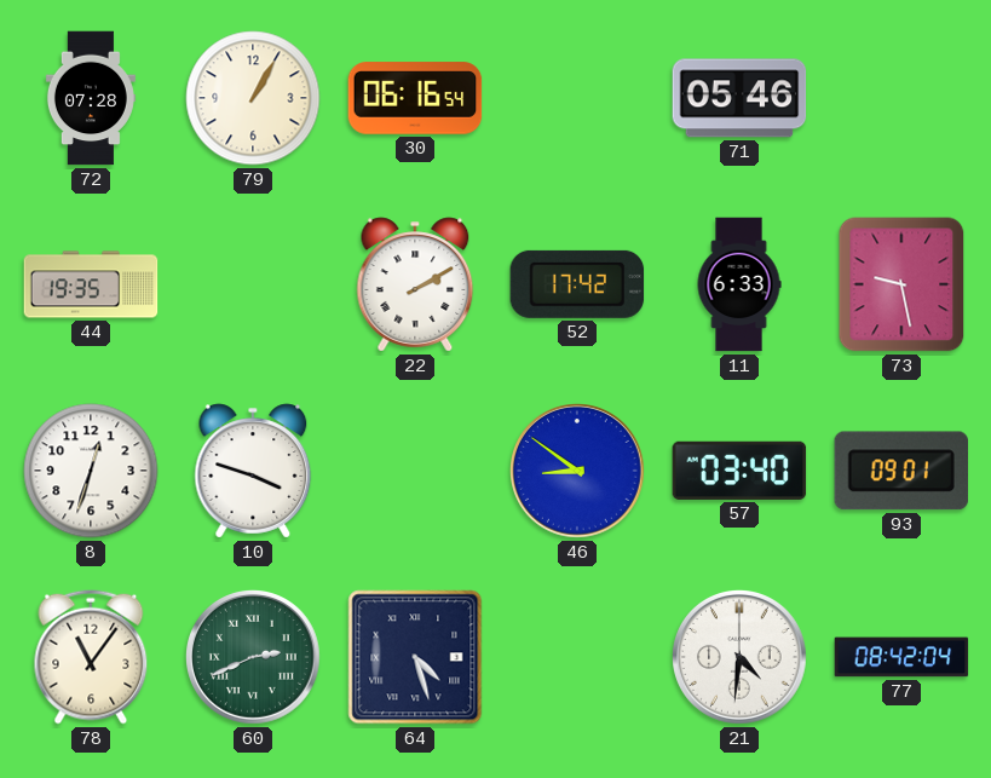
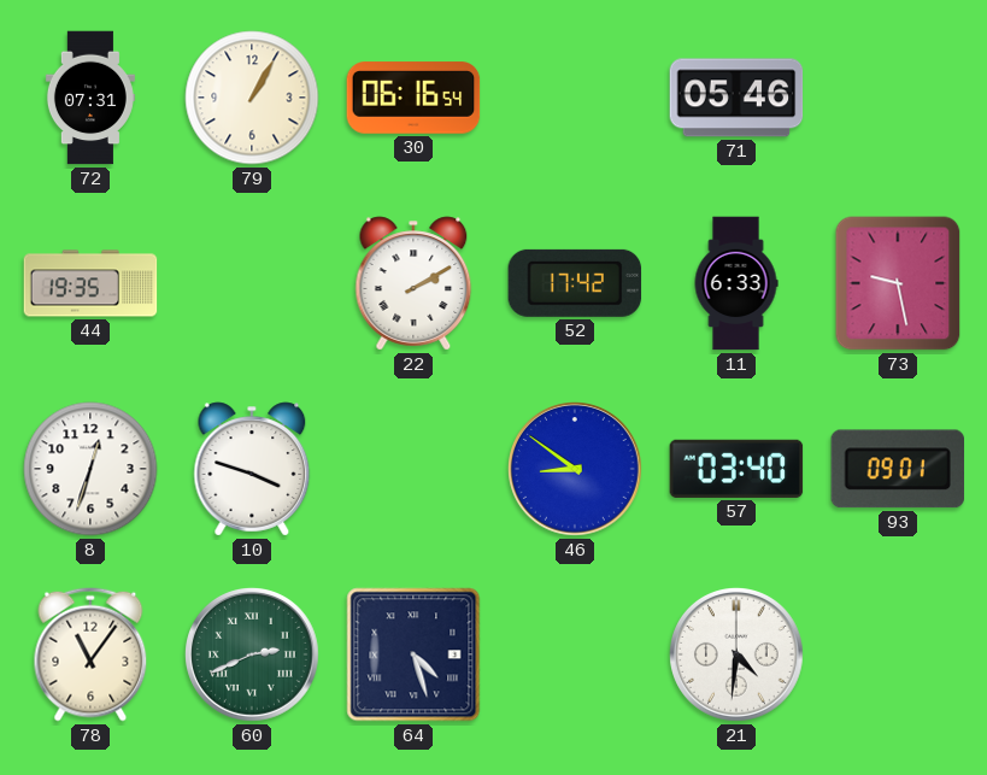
72: 07:28 -> 07:31 (90, 98)
77: 08:42 -> none (901, 657)
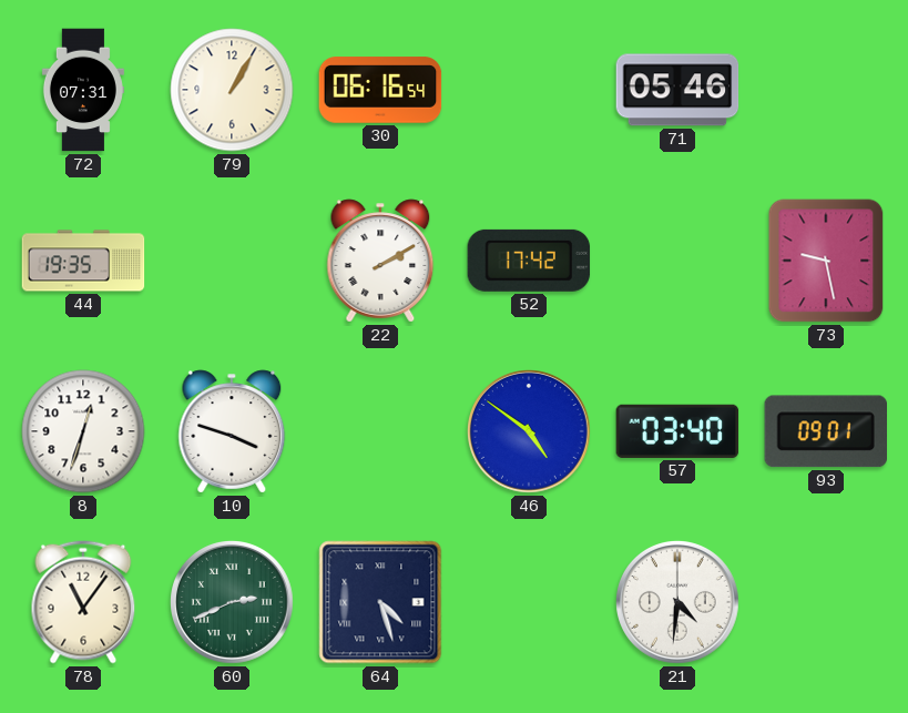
11: 6:33 -> none (736, 283)
46: 8:51 -> 4:51 (530, 432)
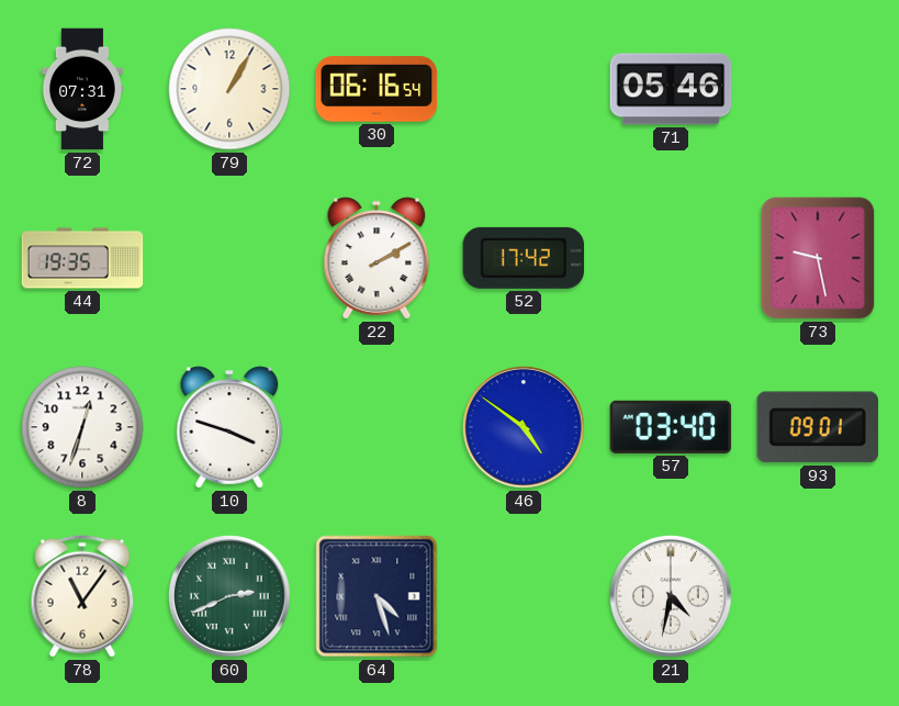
21: 4:31 -> 4:32 (672, 597)
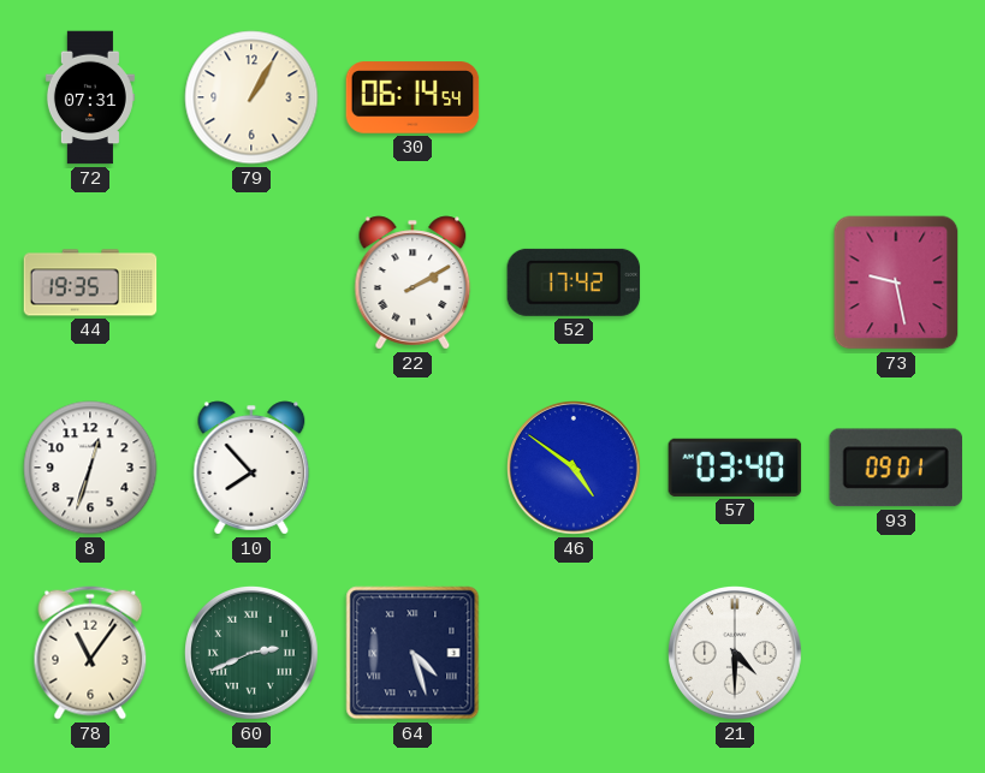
30: 06:16 -> 06:14 (413, 97)
71: 05:46 -> none (671, 89)
10: 3:48 -> 7:53 (251, 468)
21: 4:32 -> 4:30 (736, 654)
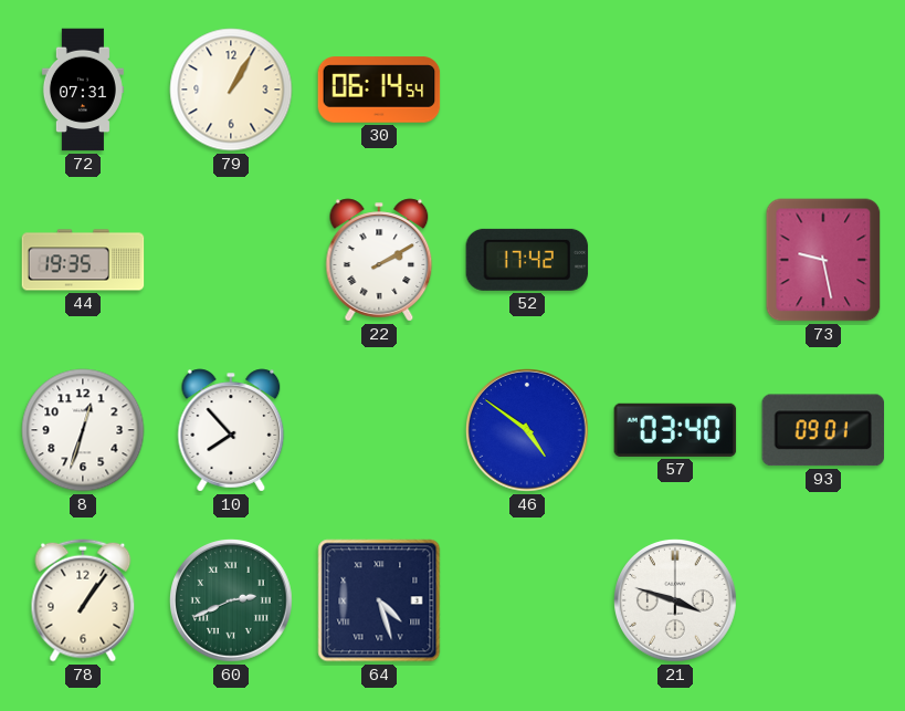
78: 11:06 -> 1:06 (83, 600)
21: 4:30 -> 3:48 (676, 602)
